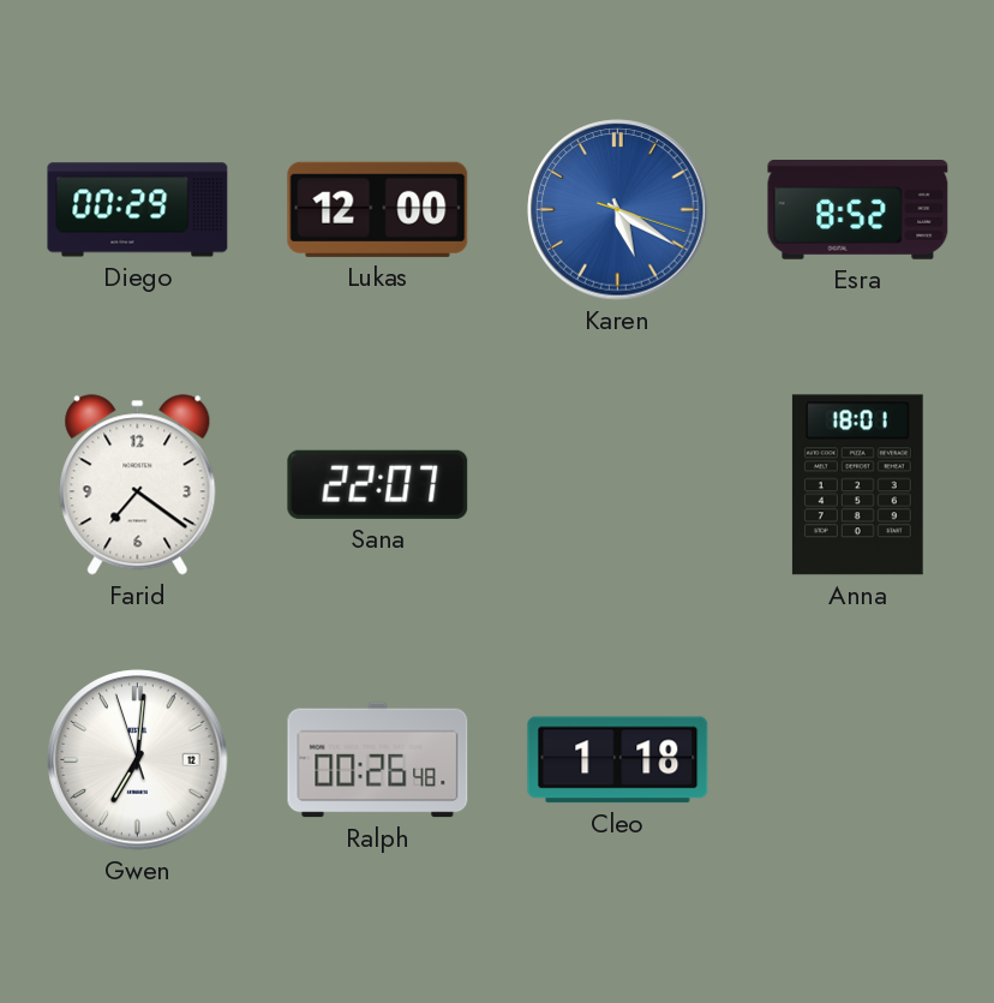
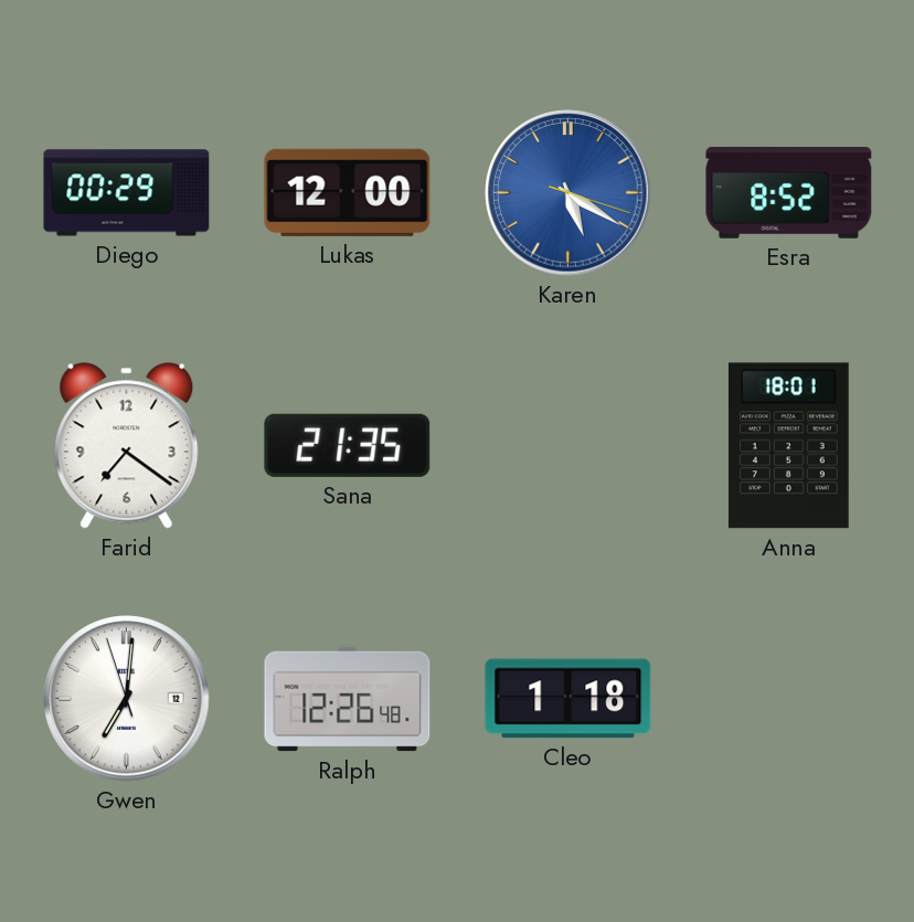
Sana: 22:07 -> 21:35 (348, 445)
Ralph: 00:26 -> 12:26 (348, 699)
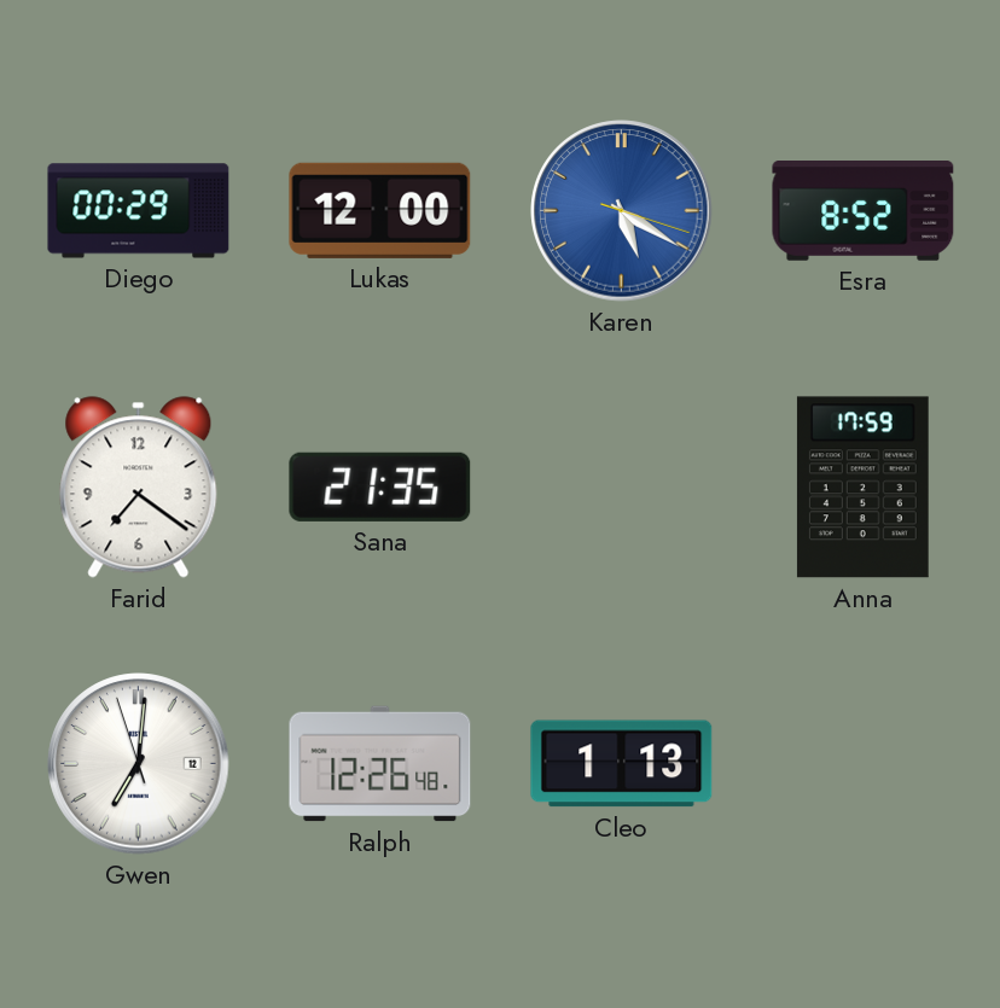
Anna: 18:01 -> 17:59 (862, 488)
Cleo: 1:18 -> 1:13 (622, 764)
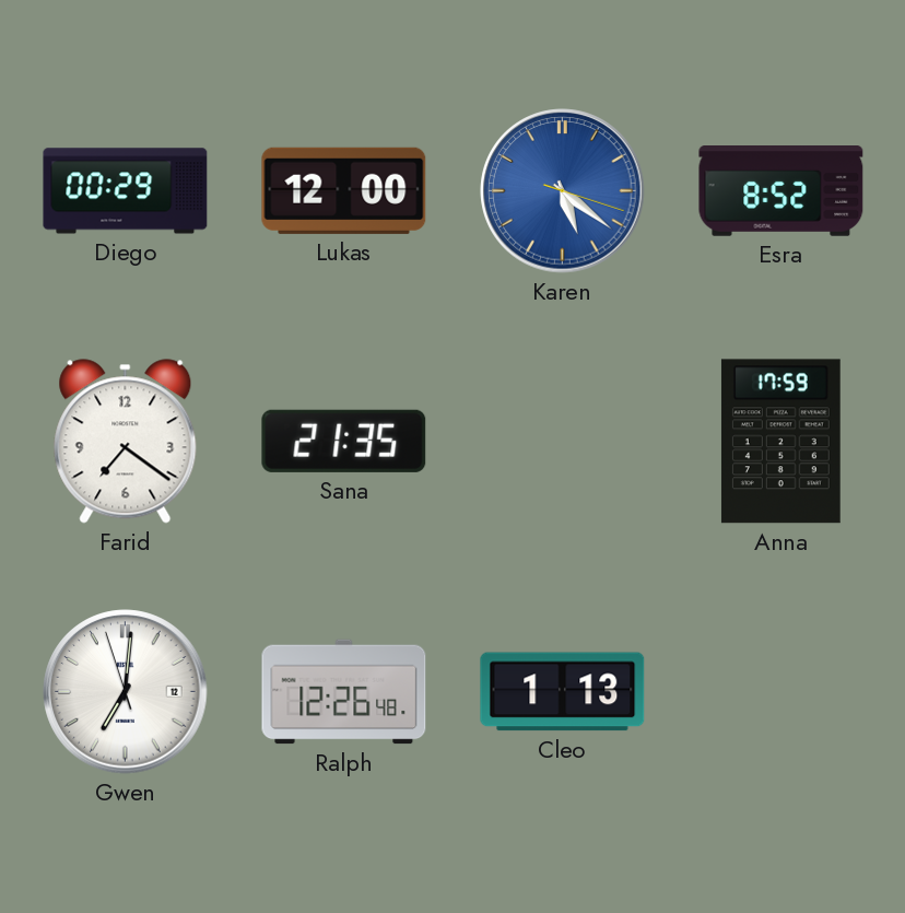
Karen: 5:20 -> 5:21 (563, 191)
